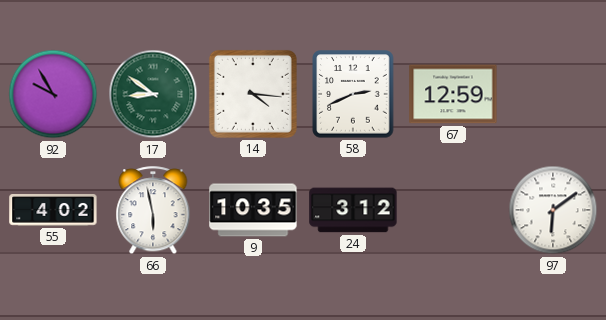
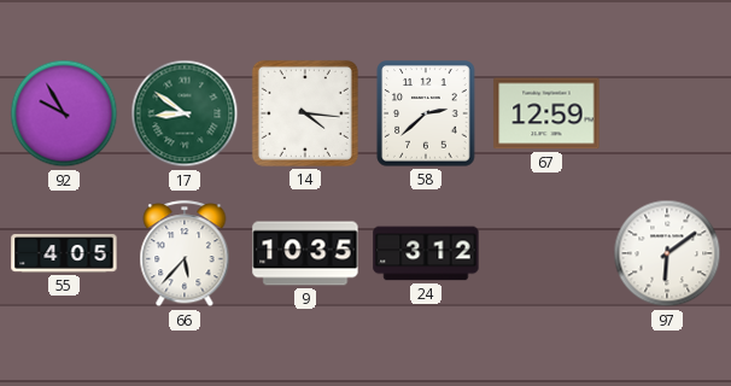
58: 2:41 -> 2:38 (426, 113)
55: 4:02 -> 4:05 (64, 253)
66: 5:58 -> 5:37 (185, 255)
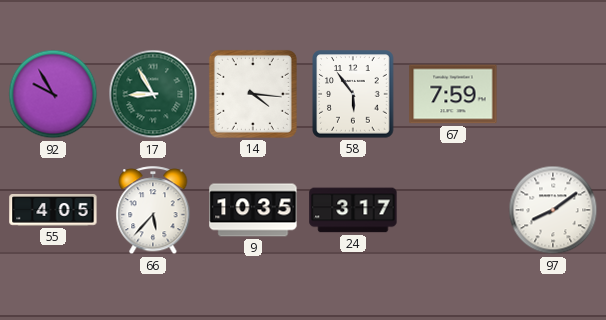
17: 8:51 -> 8:55 (153, 94)
58: 2:38 -> 5:54 (353, 94)
67: 12:59 -> 7:59 (453, 94)
24: 3:12 -> 3:17 (353, 210)
97: 6:09 -> 8:09 (553, 210)
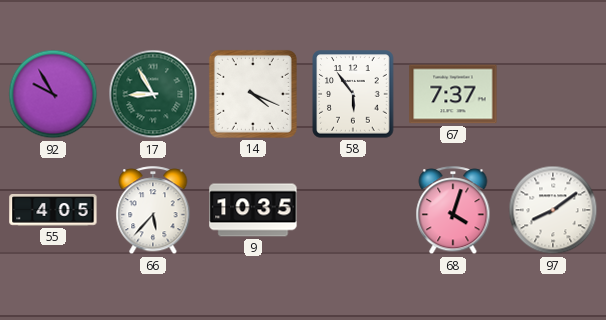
14: 4:16 -> 4:19 (253, 94)
67: 7:59 -> 7:37 (453, 94)
24: 3:17 -> none (353, 210)
68: none -> 4:03 (453, 211)
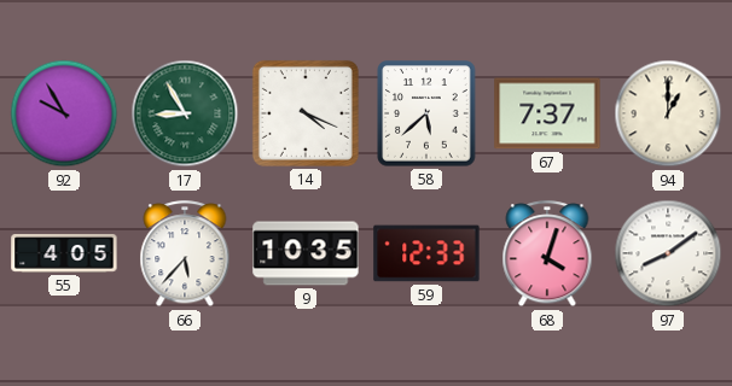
58: 5:54 -> 5:38 (426, 113)
94: none -> 1:00 (668, 113)
59: none -> 12:33 (426, 253)
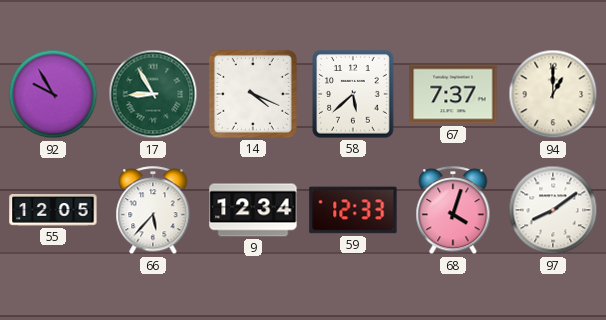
55: 4:05 -> 12:05 (53, 210)
9: 10:35 -> 12:34 (253, 210)
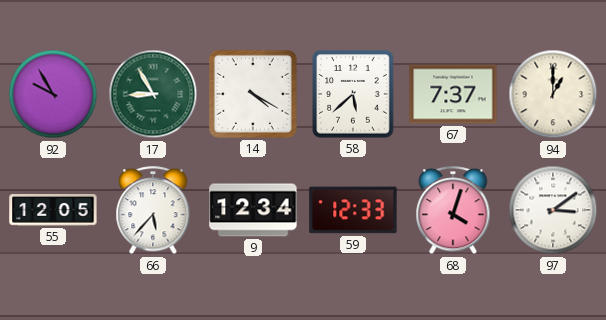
14: 4:19 -> 4:20 (253, 94)
97: 8:09 -> 3:09 (553, 210)
